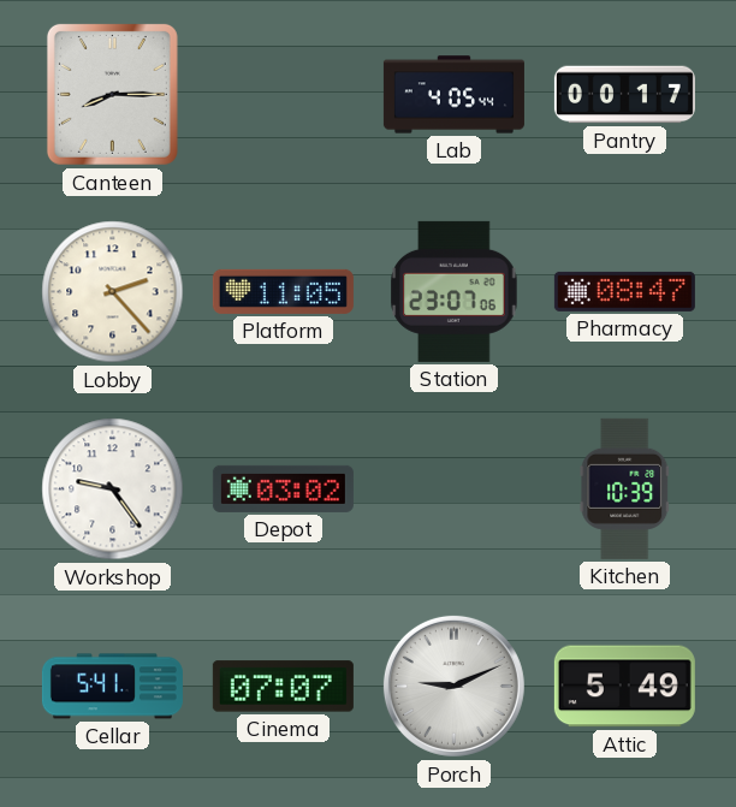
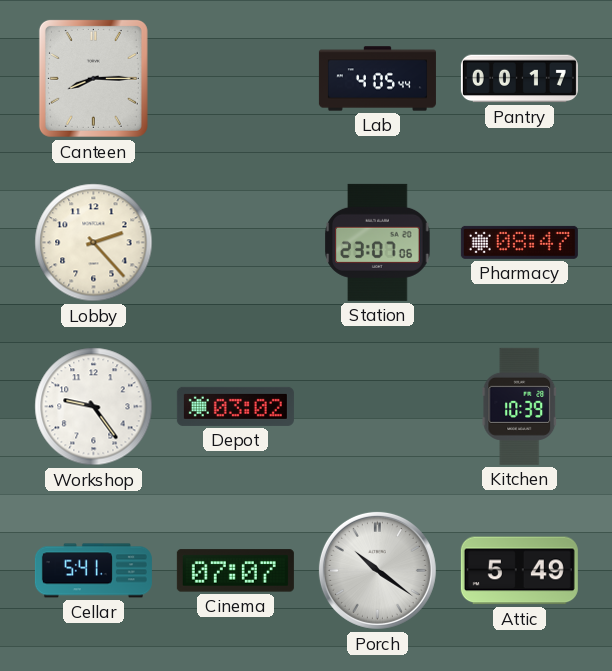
Platform: 11:05 -> none (283, 291)
Porch: 9:11 -> 10:21 (377, 570)
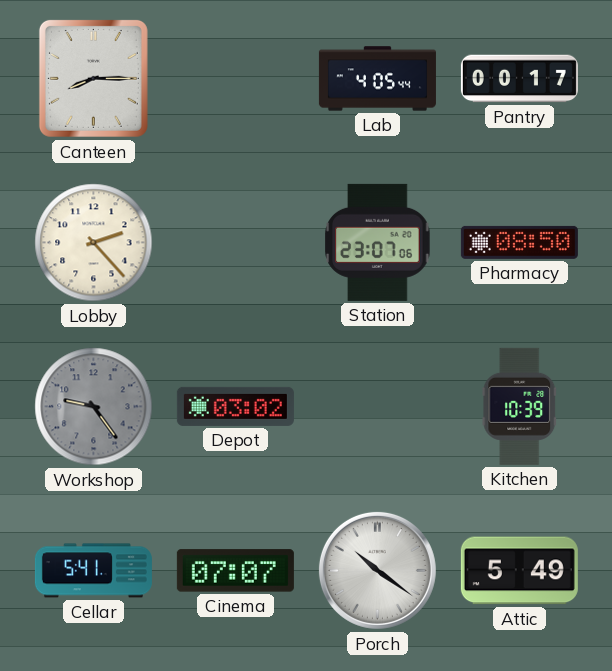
Pharmacy: 08:47 -> 08:50 (519, 242)
Workshop dial: white -> grey (94, 407)
